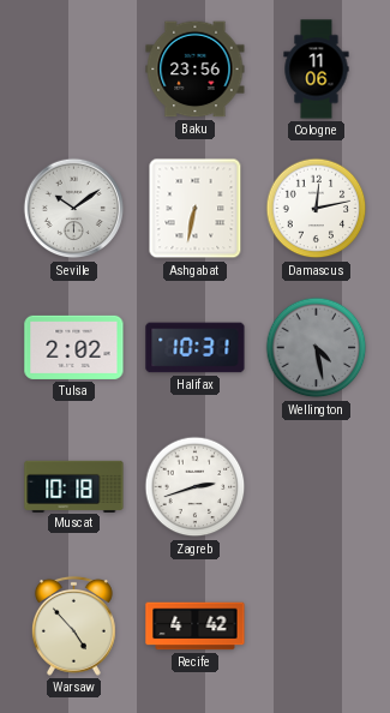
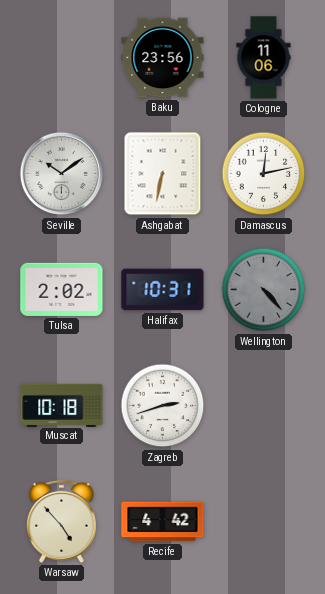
Wellington: 4:28 -> 4:23 (264, 290)
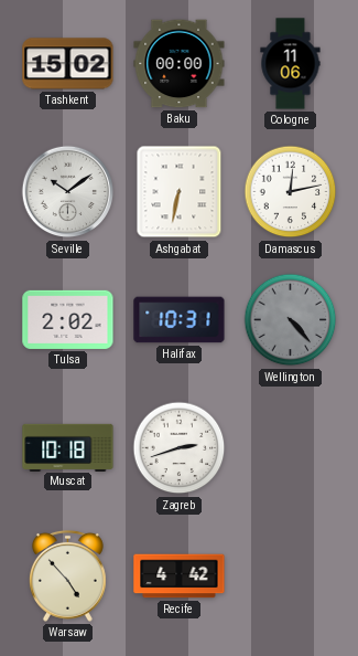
Tashkent: none -> 15:02 (68, 64)
Baku: 23:56 -> 00:00 (180, 64)
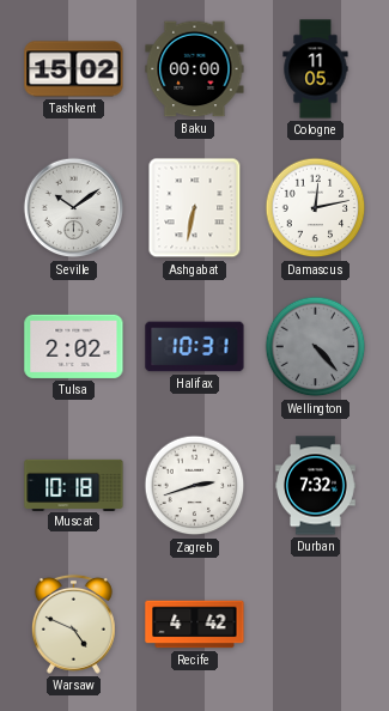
Cologne: 11:06 -> 11:05 (316, 69)
Durban: none -> 7:32 (316, 486)
Warsaw: 4:53 -> 4:49 (73, 624)
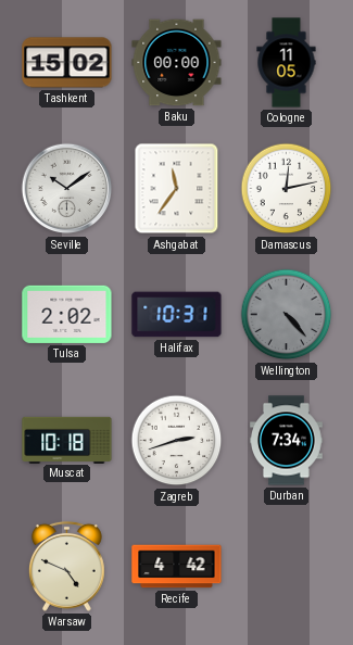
Ashgabat: 6:32 -> 11:36 (177, 189)
Durban: 7:32 -> 7:34 (287, 441)
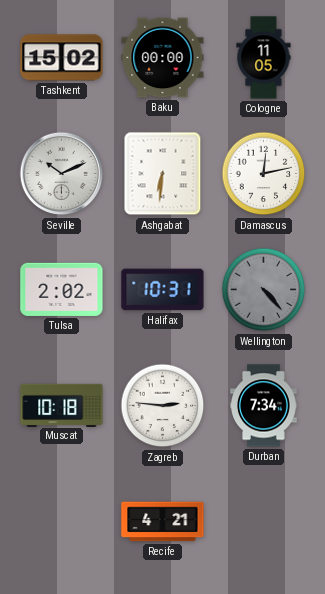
Seville: 10:09 -> 10:11 (62, 174)
Ashgabat: 11:36 -> 6:31 (163, 174)
Zagreb: 2:42 -> 2:46 (163, 406)
Warsaw: 4:49 -> none (66, 566)
Recife: 4:42 -> 4:21 (163, 522)
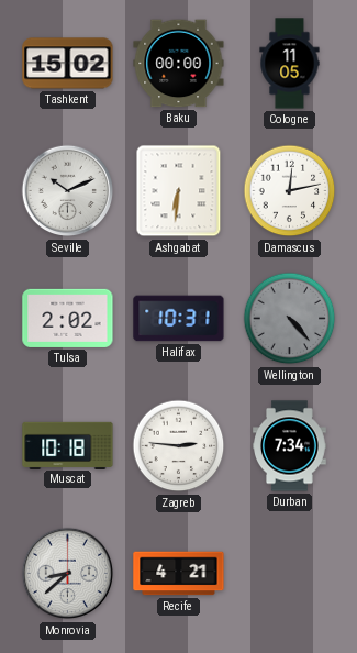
Monrovia: none -> 8:38 (68, 574)
